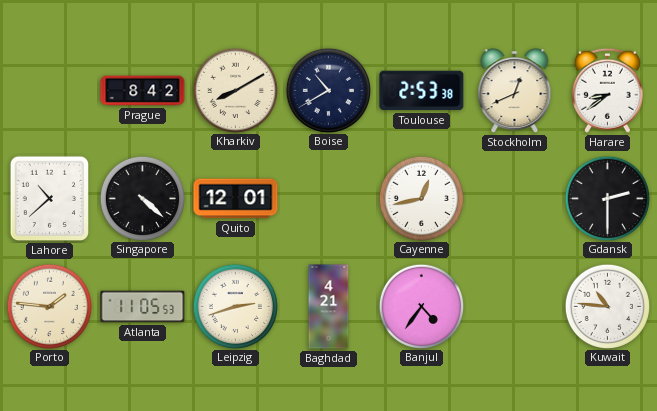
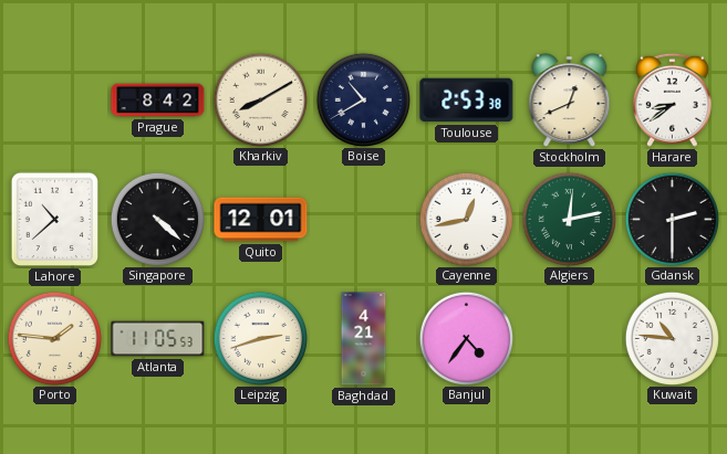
Algiers: none -> 12:13 (569, 219)
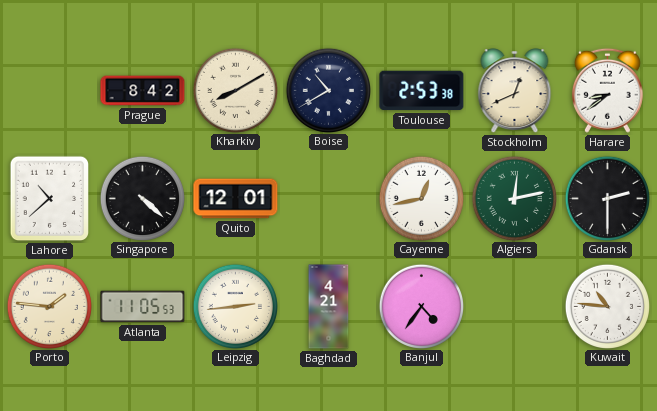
Leipzig: 2:42 -> 2:44 (235, 306)
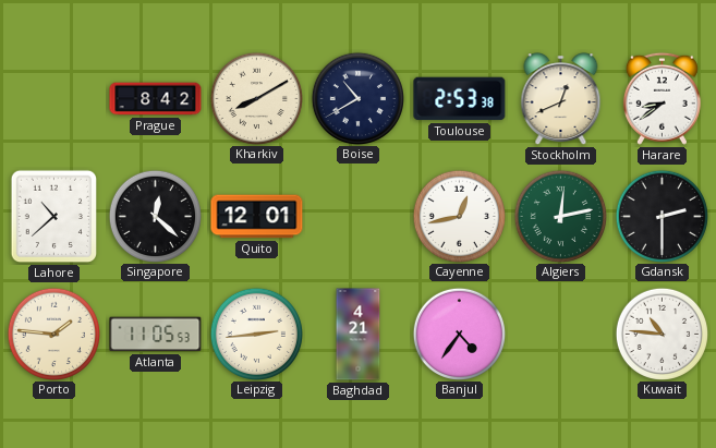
Singapore: 4:22 -> 12:22 (155, 216)
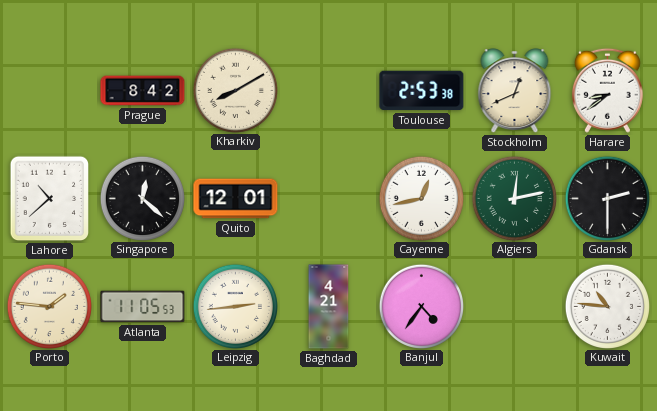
Boise: 10:40 -> none (357, 98)
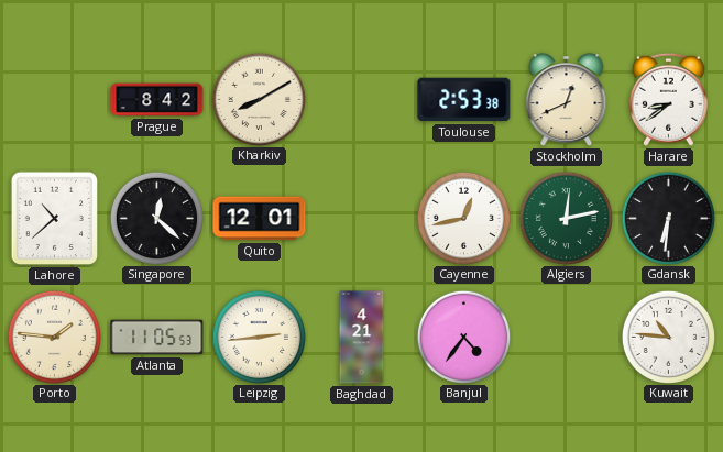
Gdansk: 2:30 -> 6:31 (668, 218)
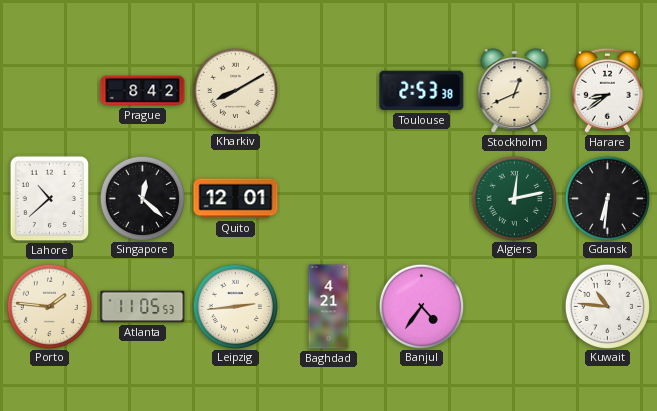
Cayenne: 12:43 -> none (463, 218)
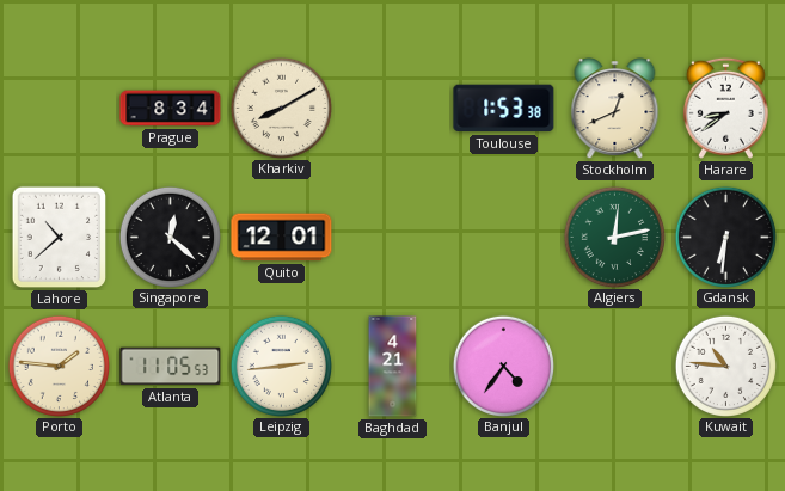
Prague: 8:42 -> 8:34 (171, 109)
Toulouse: 2:53 -> 1:53 (504, 109)
